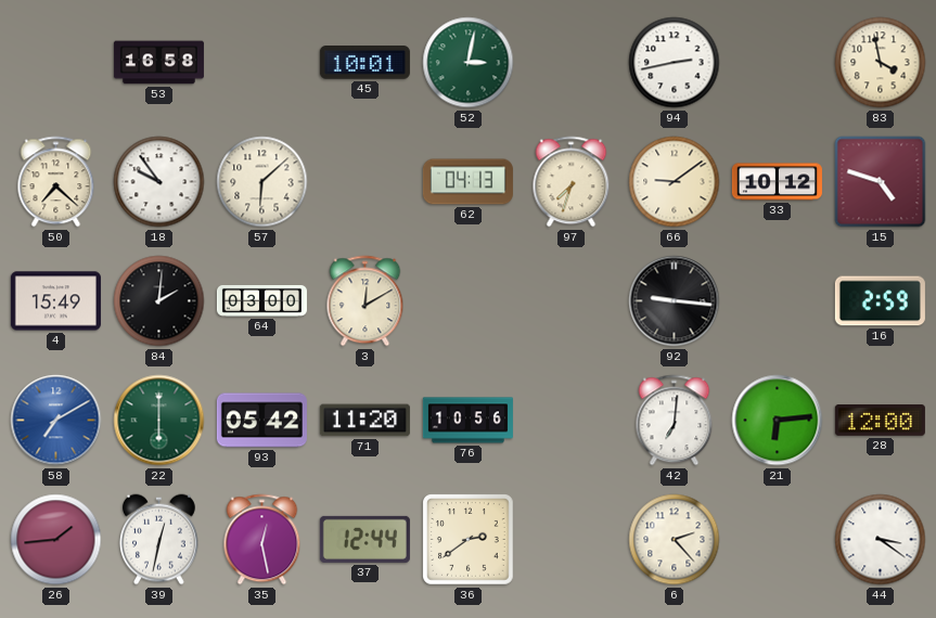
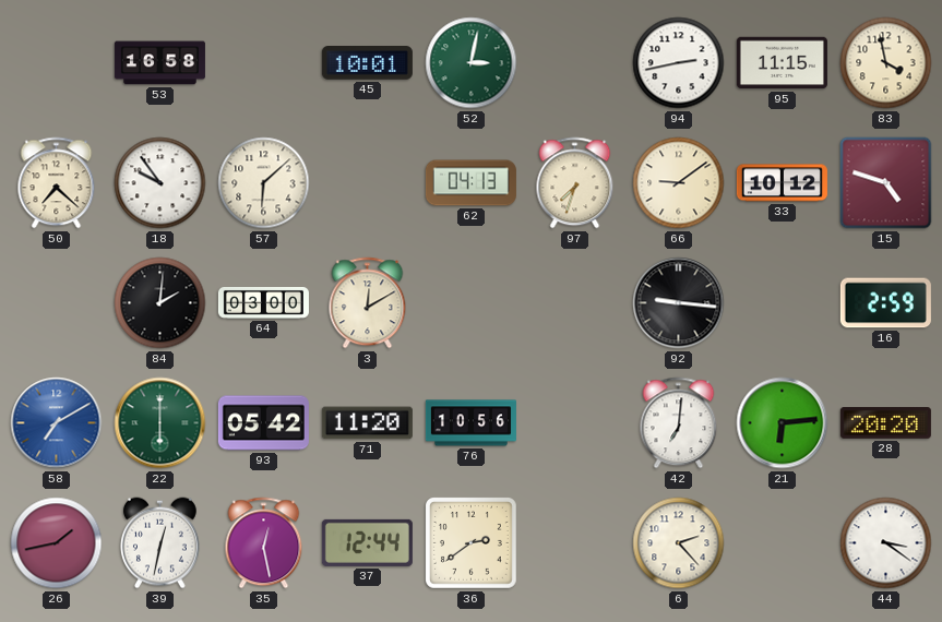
95: none -> 11:15 (782, 63)
4: 15:49 -> none (55, 301)
28: 12:00 -> 20:20 (885, 423)
26: 1:44 -> 1:43 (57, 543)
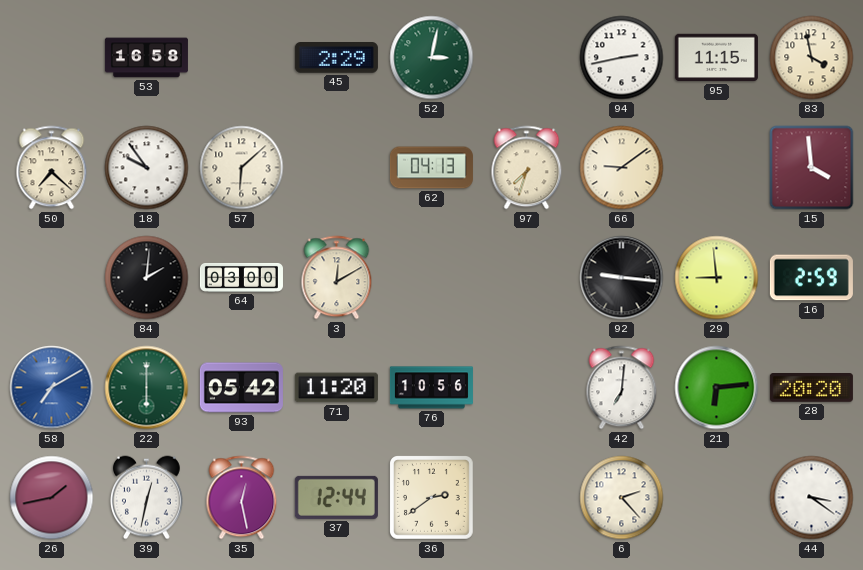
45: 10:01 -> 2:29 (336, 58)
33: 10:12 -> none (782, 183)
15: 4:48 -> 3:59 (812, 168)
29: none -> 8:59 (717, 278)
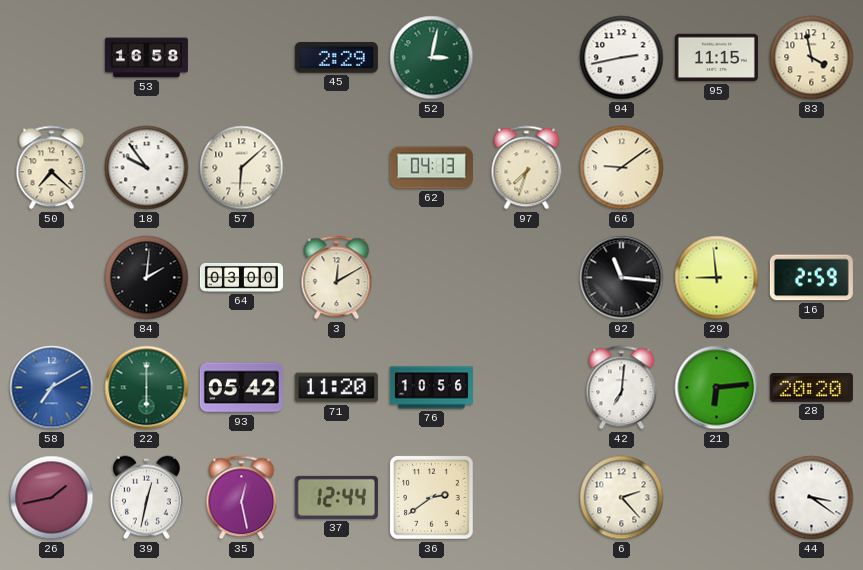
15: 3:59 -> none (812, 168)
92: 9:16 -> 11:16 (622, 278)
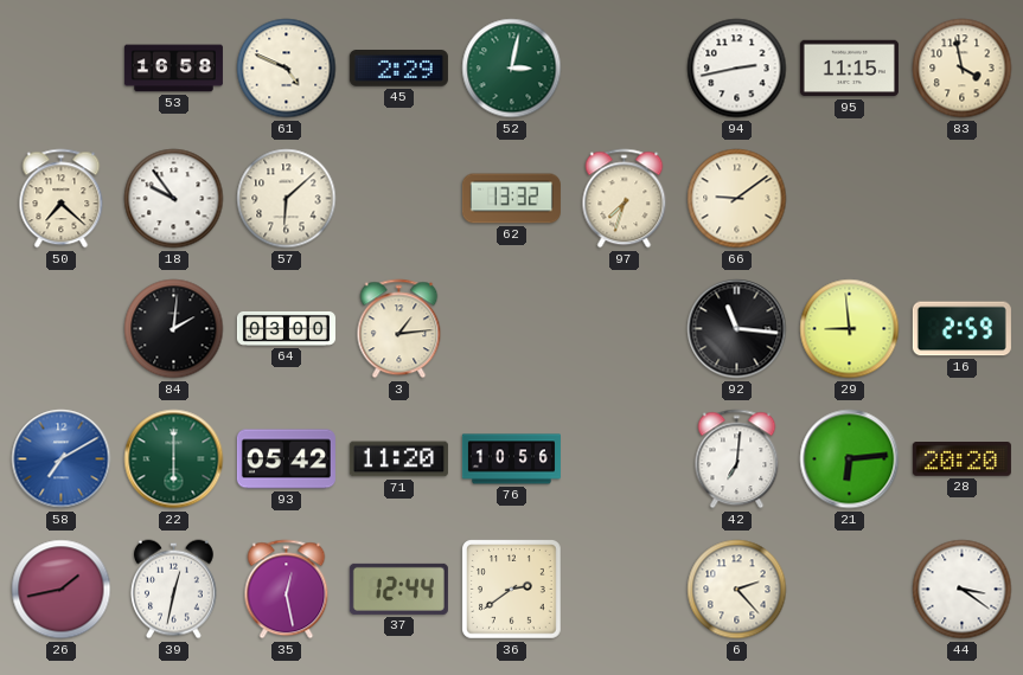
61: none -> 4:49 (287, 69)
62: 04:13 -> 13:32 (511, 199)
3: 12:10 -> 1:14 (399, 329)
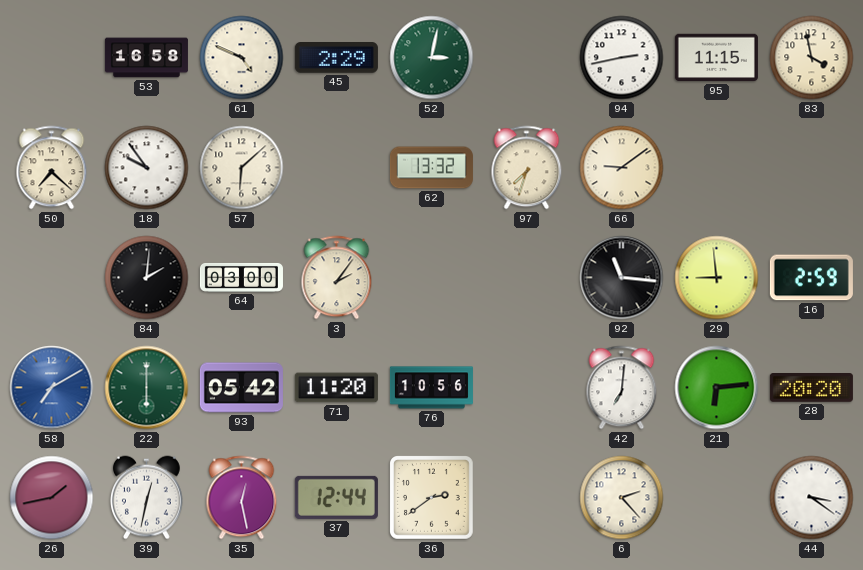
3: 1:14 -> 2:06 (337, 278)
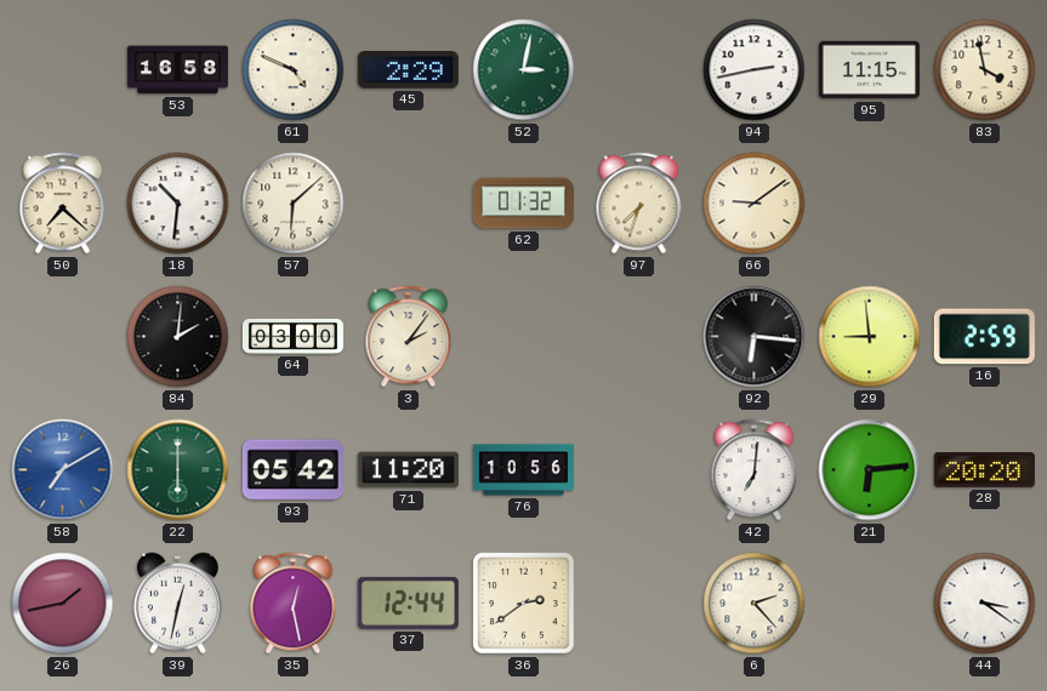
18: 9:54 -> 10:31 (178, 204)
62: 13:32 -> 01:32 (523, 204)
92: 11:16 -> 6:16 (755, 337)
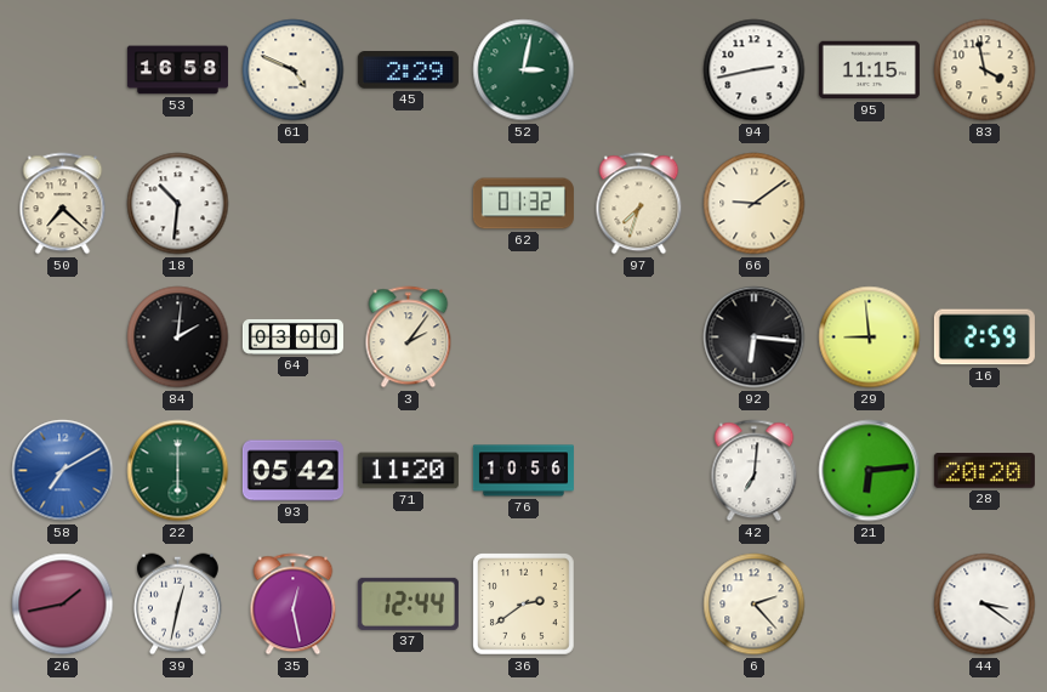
57: 6:08 -> none (294, 204)
